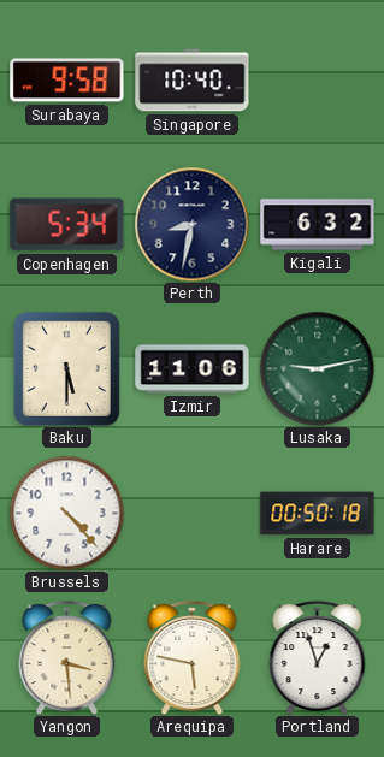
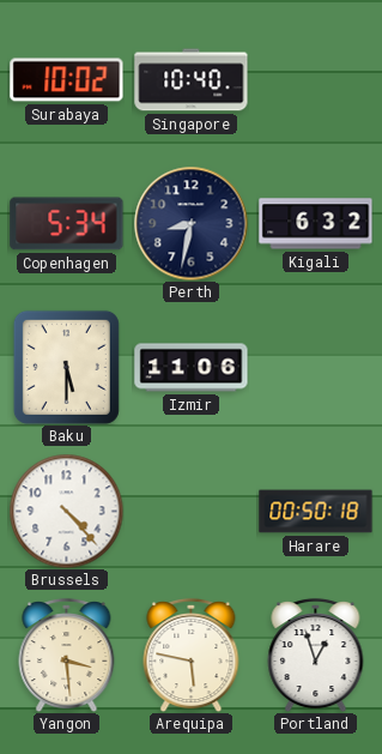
Surabaya: 9:58 -> 10:02 (67, 80)
Lusaka: 9:13 -> none (317, 368)
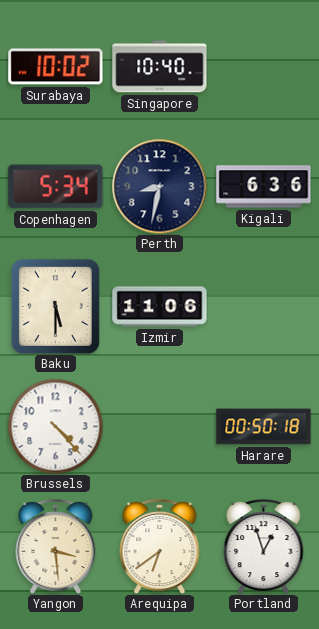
Kigali: 6:32 -> 6:36 (264, 187)
Arequipa: 5:47 -> 6:39 (160, 546)
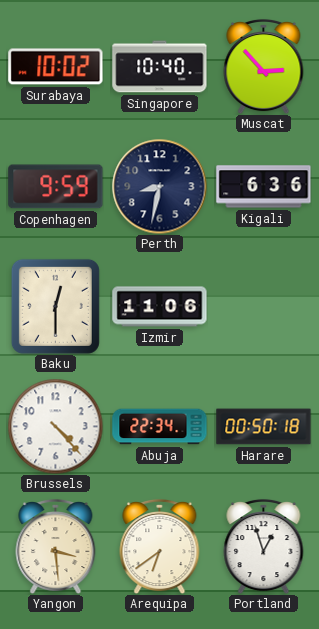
Muscat: none -> 2:53 (264, 66)
Copenhagen: 5:34 -> 9:59 (56, 187)
Baku: 5:30 -> 12:30 (55, 306)
Abuja: none -> 22:34 (160, 427)
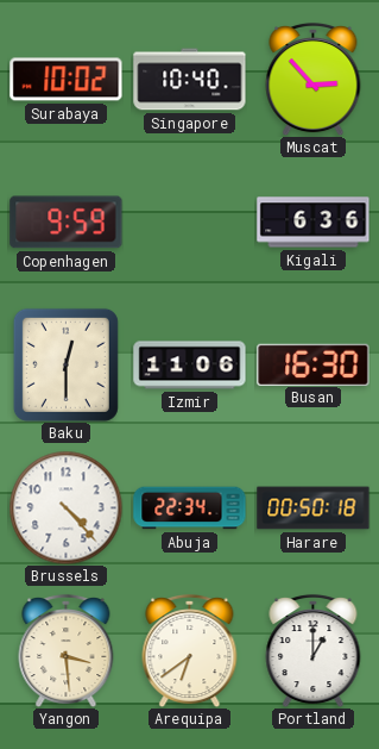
Perth: 8:32 -> none (159, 186)
Busan: none -> 16:30 (314, 364)
Portland: 12:57 -> 1:00 (314, 650)
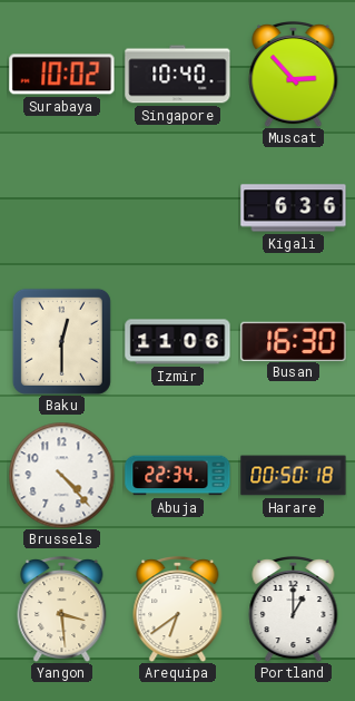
Copenhagen: 9:59 -> none (67, 223)
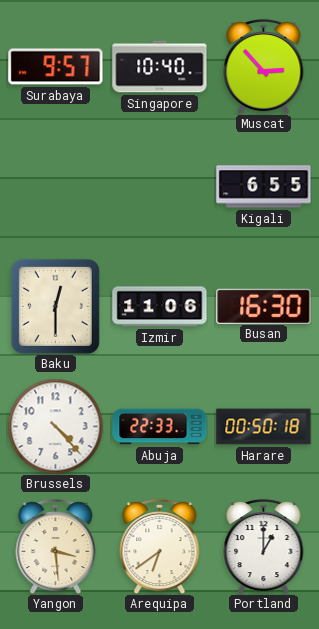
Surabaya: 10:02 -> 9:57 (56, 67)
Kigali: 6:36 -> 6:55 (264, 187)
Abuja: 22:34 -> 22:33 (160, 427)
